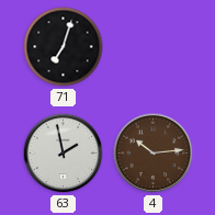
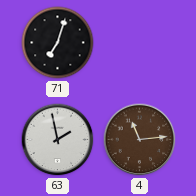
4: 10:14 -> 11:14 (140, 140)
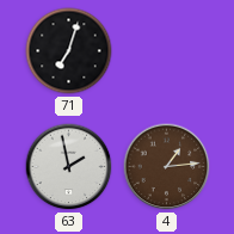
4: 11:14 -> 1:14 (167, 167)
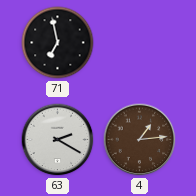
71: 7:03 -> 6:58 (58, 43)
63: 1:58 -> 2:20 (58, 140)
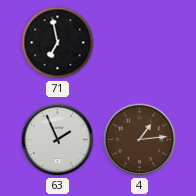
63: 2:20 -> 1:56 (58, 140)
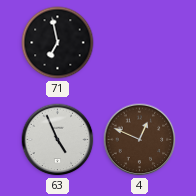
63: 1:56 -> 4:56 (58, 140)
4: 1:14 -> 12:49 (140, 140)
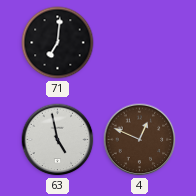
71: 6:58 -> 7:01 (58, 43)
63: 4:56 -> 4:58 (58, 140)
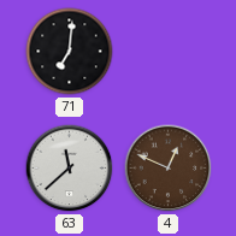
63: 4:58 -> 11:38 (70, 169)
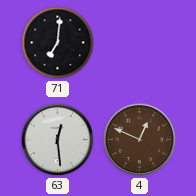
63: 11:38 -> 12:29 (58, 140)
